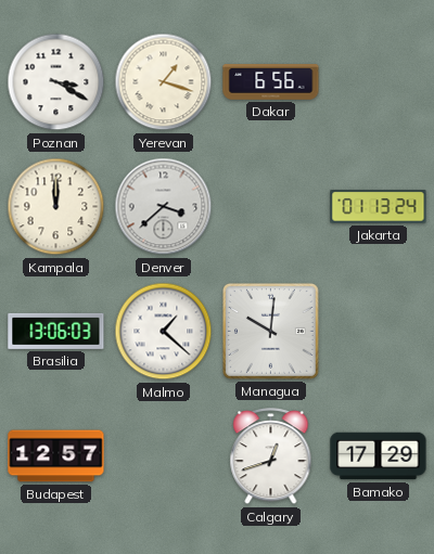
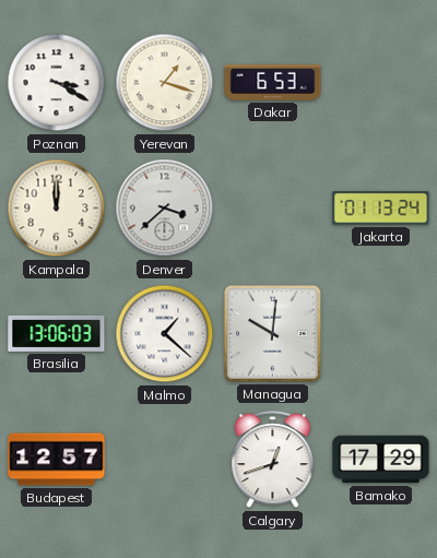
Dakar: 6:56 -> 6:53 (273, 83)
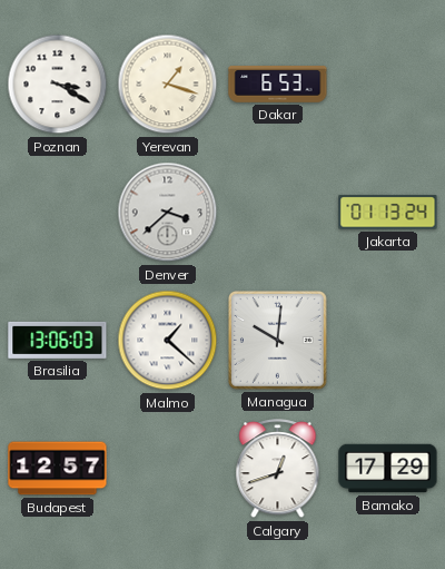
Kampala: 12:00 -> none (57, 209)
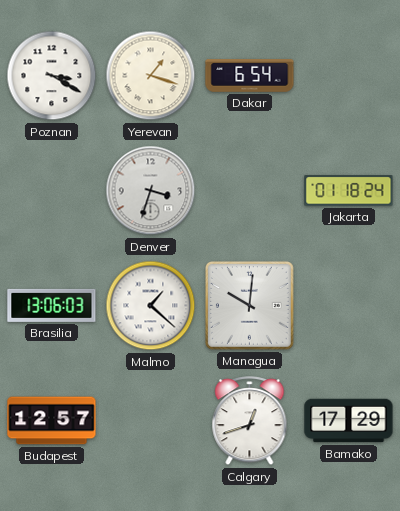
Dakar: 6:53 -> 6:54 (250, 76)
Denver: 3:38 -> 3:33 (151, 191)
Jakarta: 01:13 -> 01:18 (349, 191)
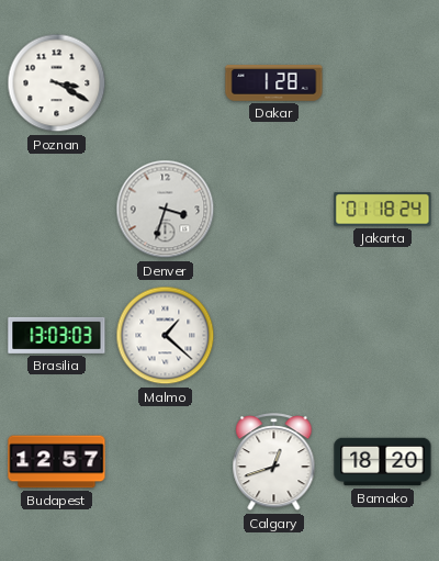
Yerevan: 1:18 -> none (151, 76)
Dakar: 6:54 -> 1:28 (274, 83)
Brasilia: 13:06 -> 13:03 (57, 335)
Managua: 10:01 -> none (249, 305)
Bamako: 17:29 -> 18:20 (383, 462)
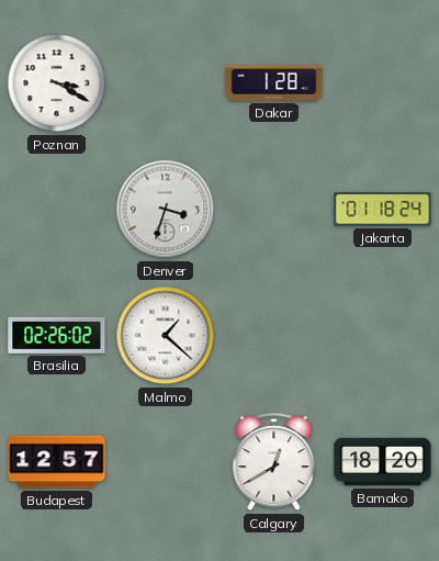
Brasilia: 13:03 -> 02:26 (57, 335)
Calgary: 12:42 -> 12:40 (274, 462)
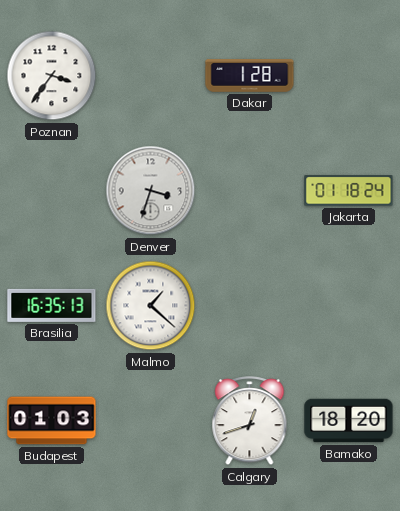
Poznan: 3:20 -> 3:36 (52, 76)
Brasilia: 02:26 -> 16:35 (52, 305)
Budapest: 12:57 -> 01:03 (52, 421)
Calgary: 12:40 -> 12:42 (250, 421)
